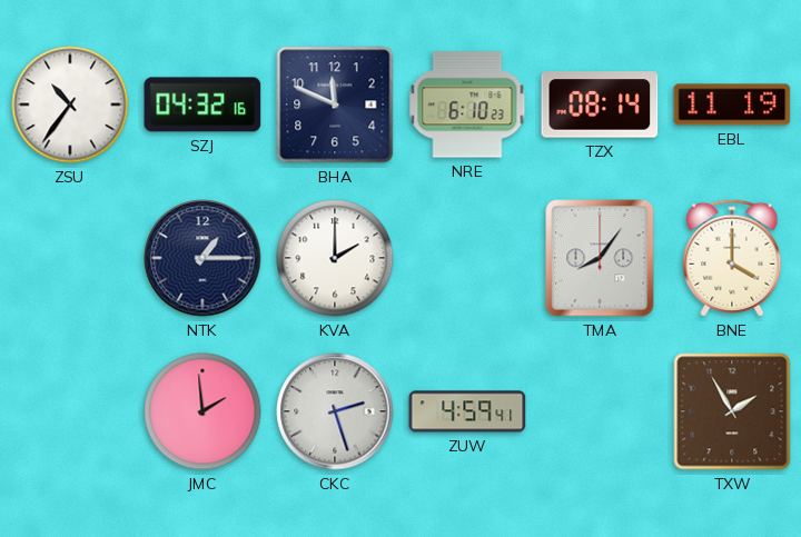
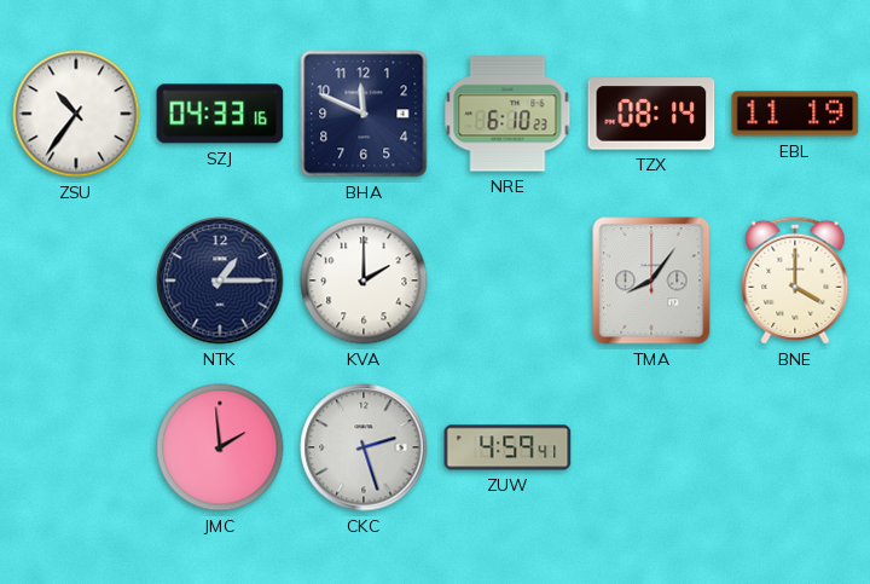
SZJ: 04:32 -> 04:33 (220, 114)
TXW: 1:55 -> none (732, 411)
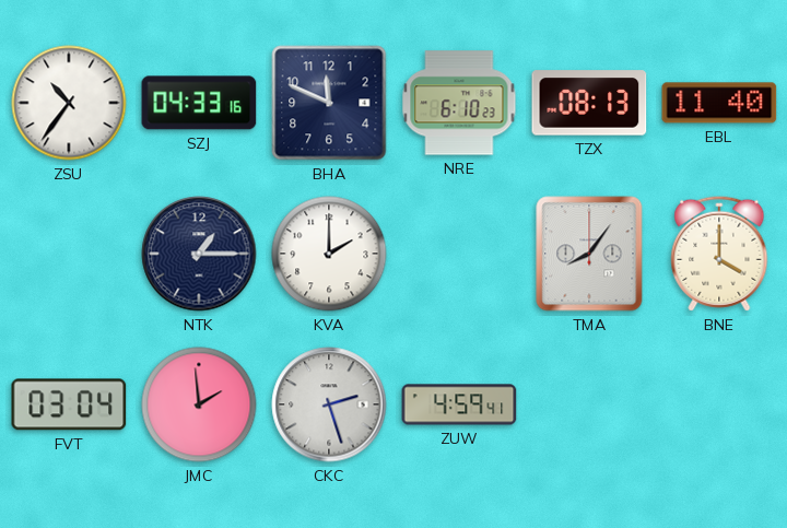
TZX: 08:14 -> 08:13 (589, 103)
EBL: 11:19 -> 11:40 (719, 103)
FVT: none -> 03:04 (69, 404)
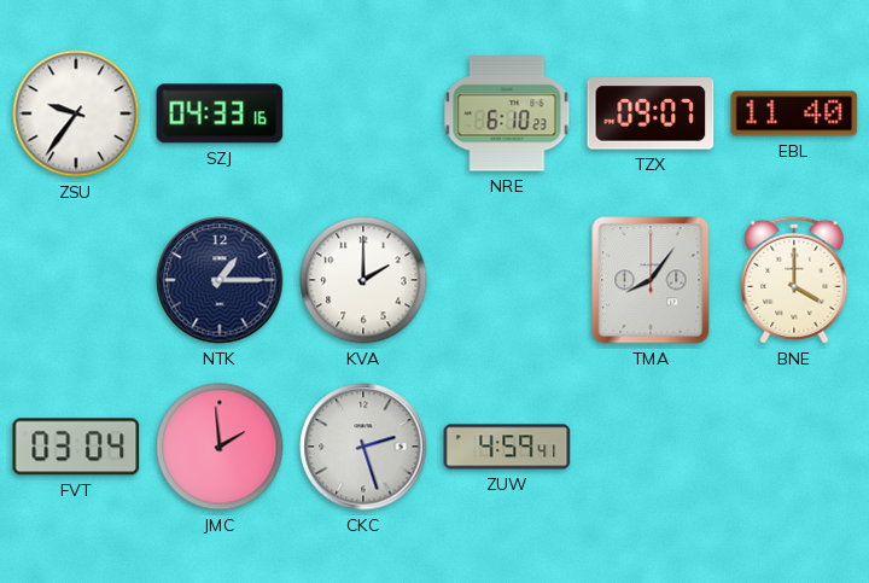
ZSU: 10:36 -> 9:36 (76, 113)
BHA: 11:49 -> none (329, 103)
TZX: 08:13 -> 09:07 (651, 113)
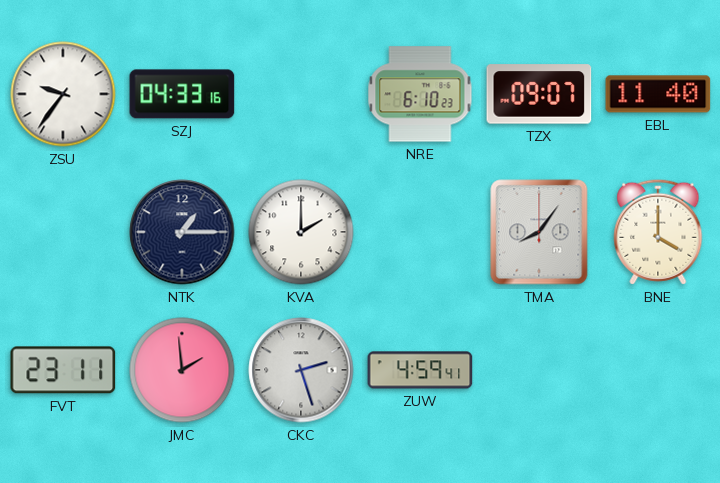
FVT: 03:04 -> 23:11 (63, 370)
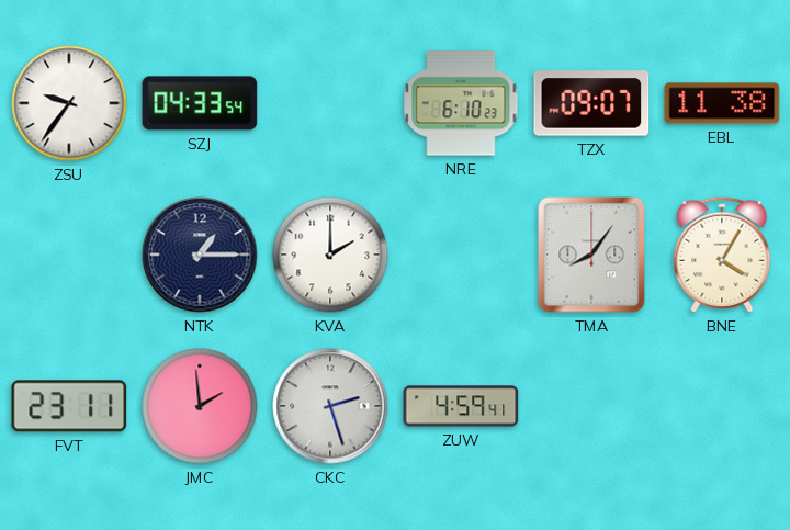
SZJ: 04:33:16 -> 04:33:54 (200, 103)
EBL: 11:40 -> 11:38 (722, 103)
BNE: 4:00 -> 4:05 (722, 255)
